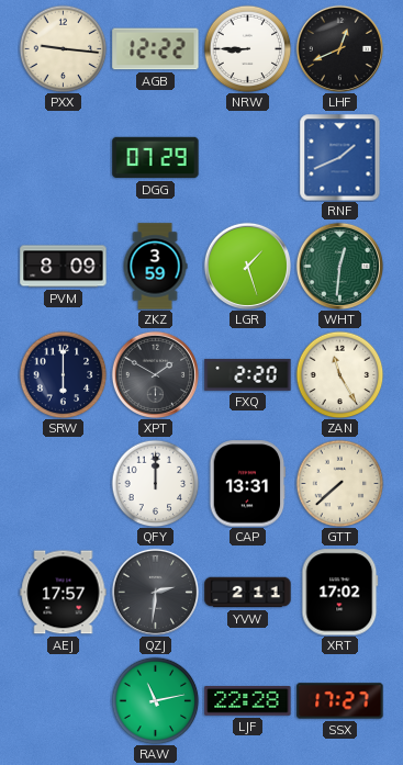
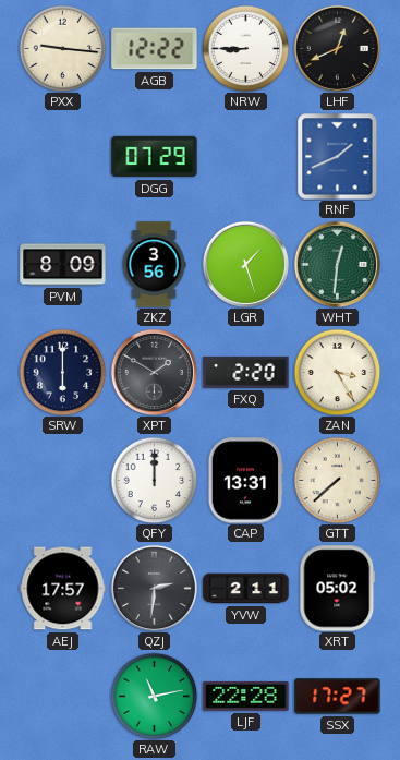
ZKZ: 3:59 -> 3:56 (154, 265)
ZAN: 11:25 -> 3:25 (337, 372)
XRT: 17:02 -> 05:02 (338, 589)
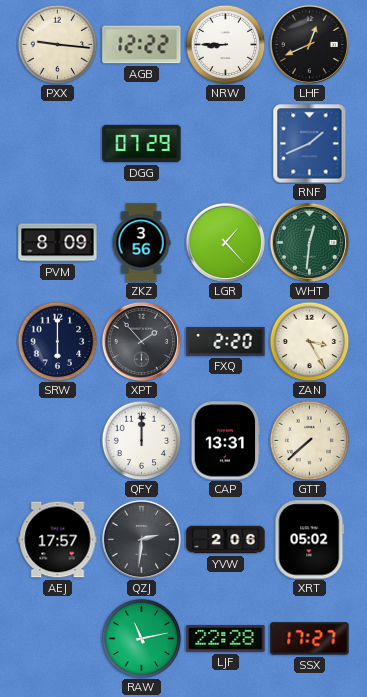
LGR: 1:27 -> 1:23 (225, 242)
XPT: 1:50 -> 1:53 (141, 341)
YVW: 2:11 -> 2:06 (226, 540)
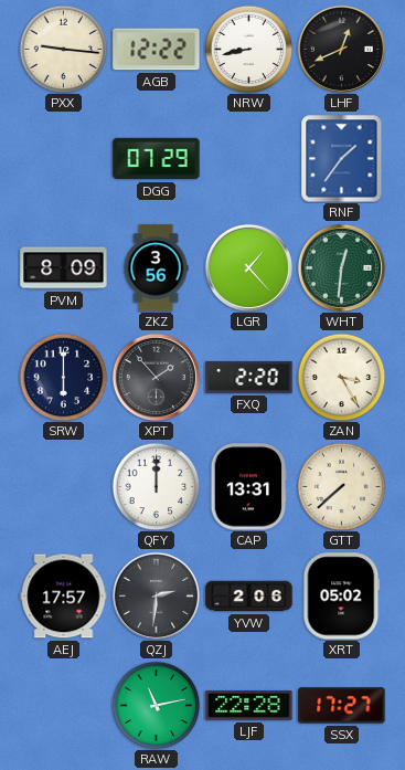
NRW: 8:45 -> 8:43 (248, 49)
RNF: 1:41 -> 1:36 (342, 158)
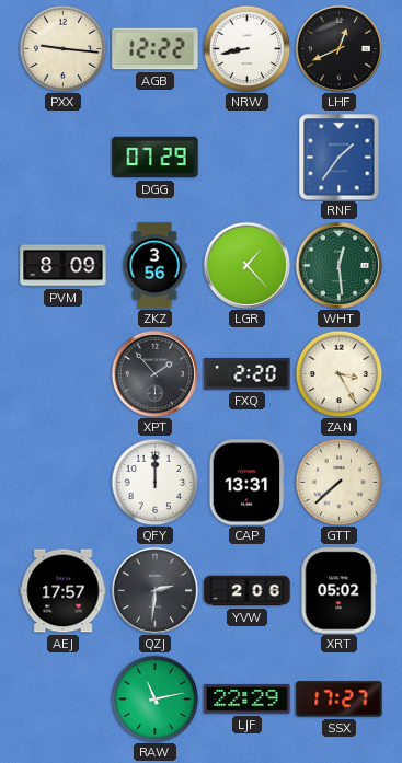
WHT: 12:31 -> 12:29 (338, 265)
SRW: 6:00 -> none (63, 377)
LJF: 22:28 -> 22:29 (248, 700)
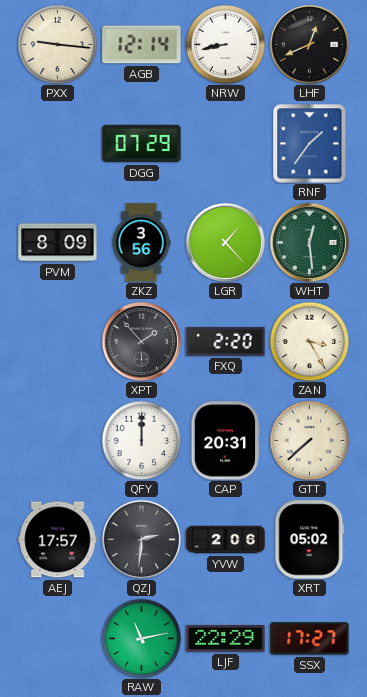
AGB: 12:22 -> 12:14 (142, 45)
CAP: 13:31 -> 20:31 (226, 441)
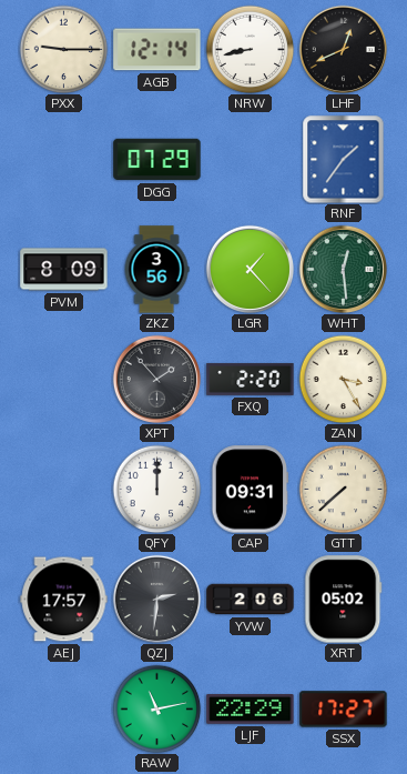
PXX: 9:16 -> 9:15 (63, 49)
CAP: 20:31 -> 09:31 (251, 490)
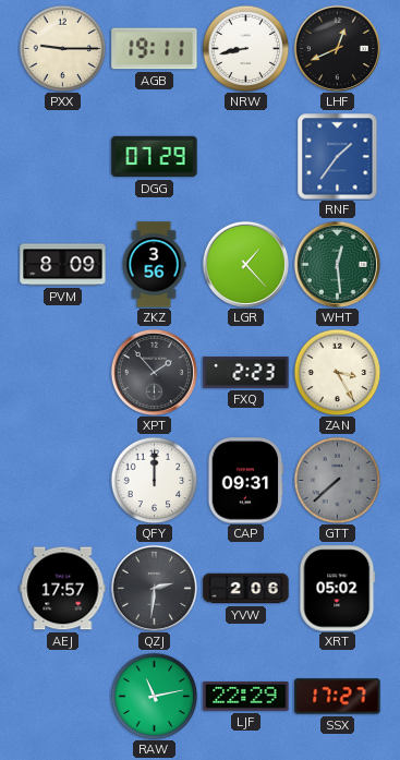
AGB: 12:14 -> 19:11 (155, 49)
FXQ: 2:20 -> 2:23 (246, 372)
GTT dial: cream -> grey (337, 480)
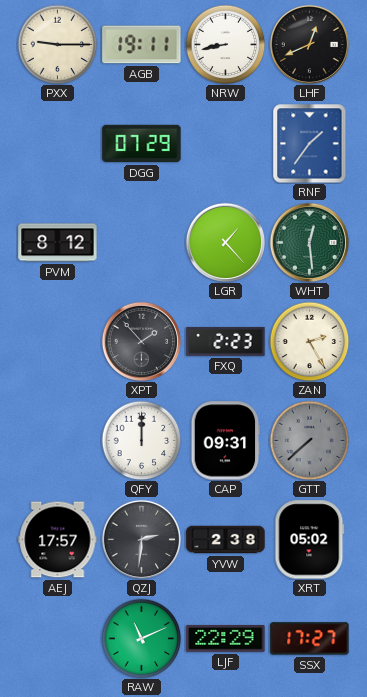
PVM: 8:09 -> 8:12 (58, 243)
ZKZ: 3:56 -> none (154, 265)
ZAN: 3:25 -> 2:25 (309, 341)
YVW: 2:06 -> 2:38 (226, 540)
RAW: 11:13 -> 11:11 (141, 638)
